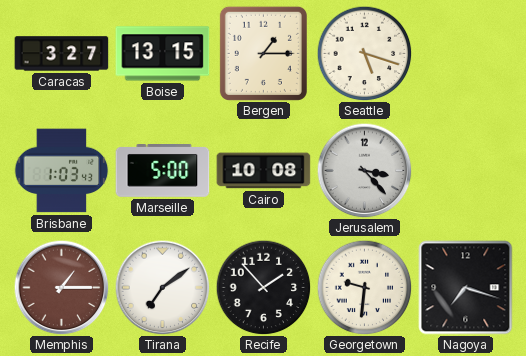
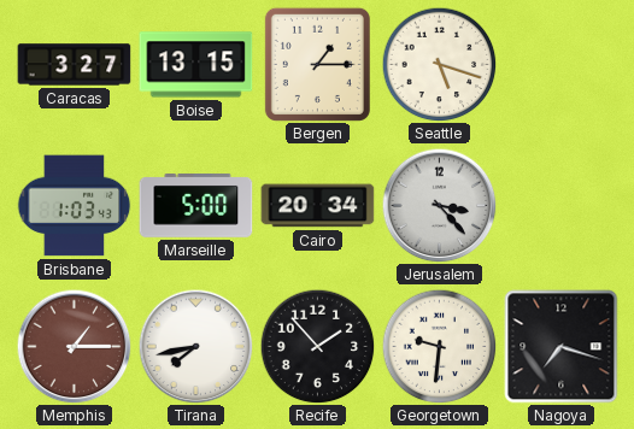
Cairo: 10:08 -> 20:34 (318, 206)
Tirana: 7:09 -> 7:43 (195, 346)
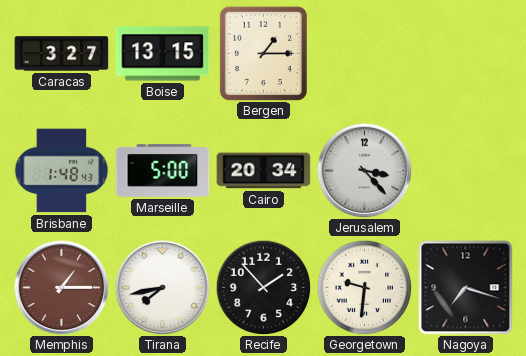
Seattle: 5:18 -> none (439, 64)
Brisbane: 1:03 -> 1:48 (61, 171)
